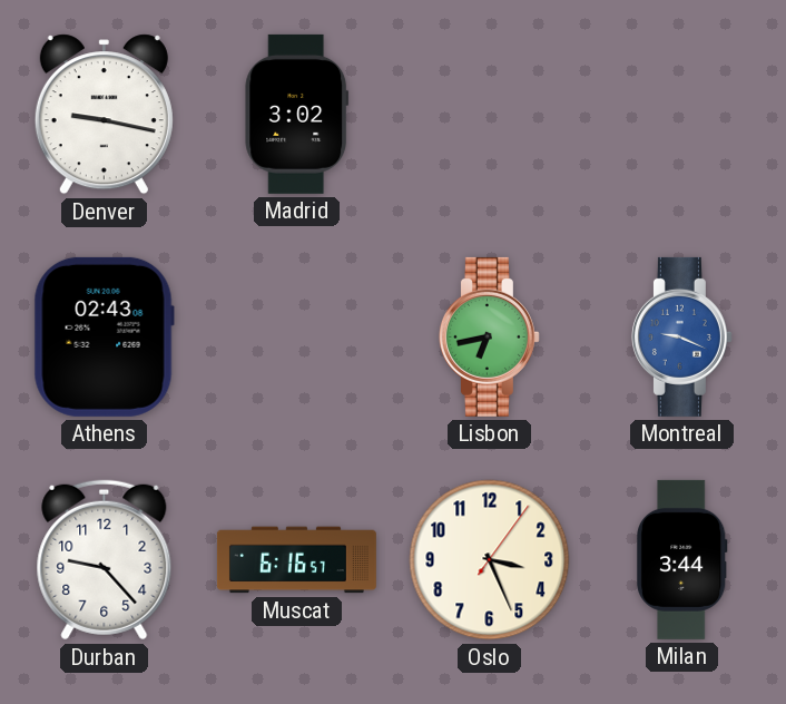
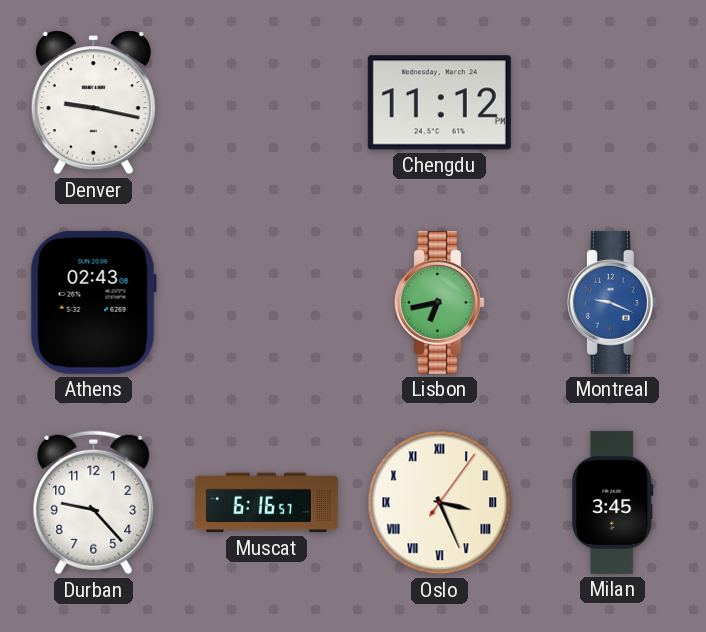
Madrid: 3:02 -> none (297, 114)
Chengdu: none -> 11:12 (439, 103)
Oslo numerals: Arabic -> Roman (440, 503)
Milan: 3:44 -> 3:45 (613, 502)
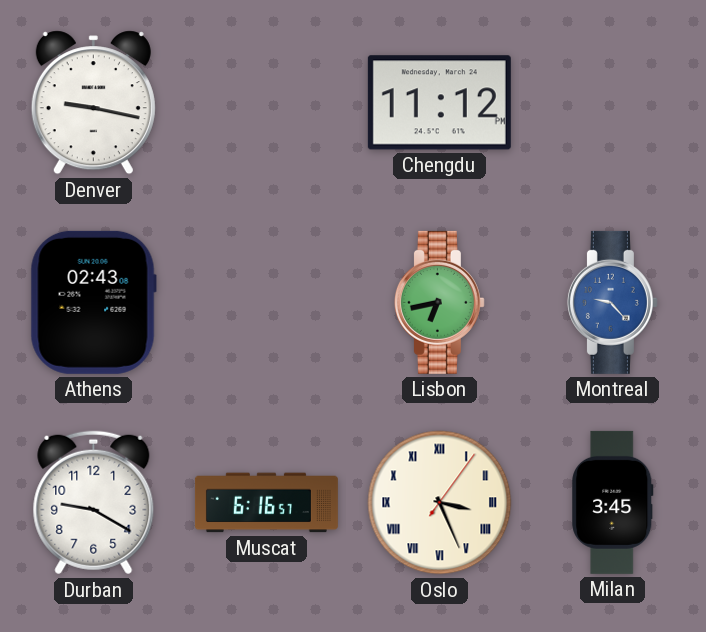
Montreal: 9:19 -> 9:23 (612, 302)
Durban: 9:23 -> 9:20 (94, 503)
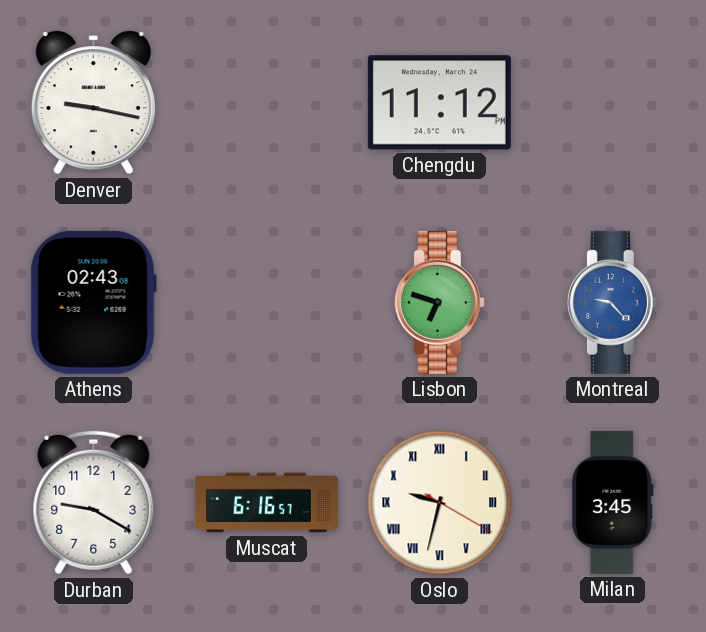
Lisbon: 6:43 -> 6:48 (439, 302)
Oslo: 3:26 -> 9:32 (440, 503)
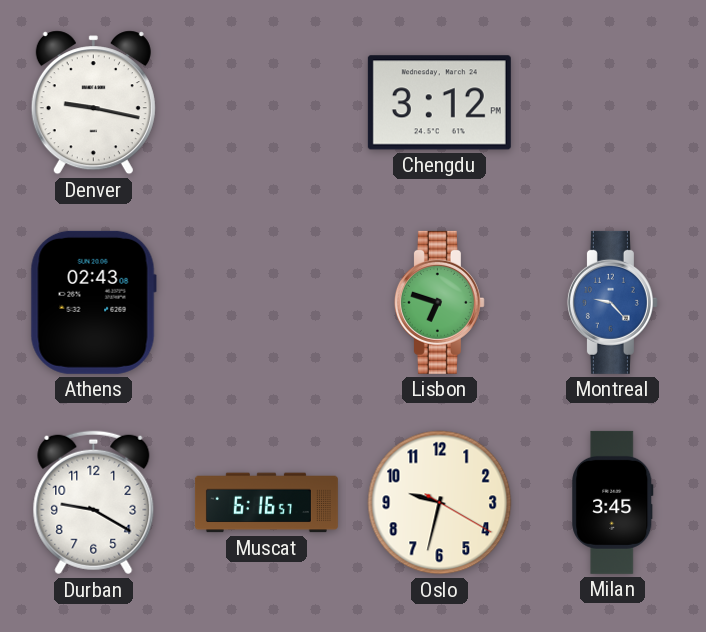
Chengdu: 11:12 -> 3:12 (439, 103)
Oslo numerals: Roman -> Arabic (440, 503)
